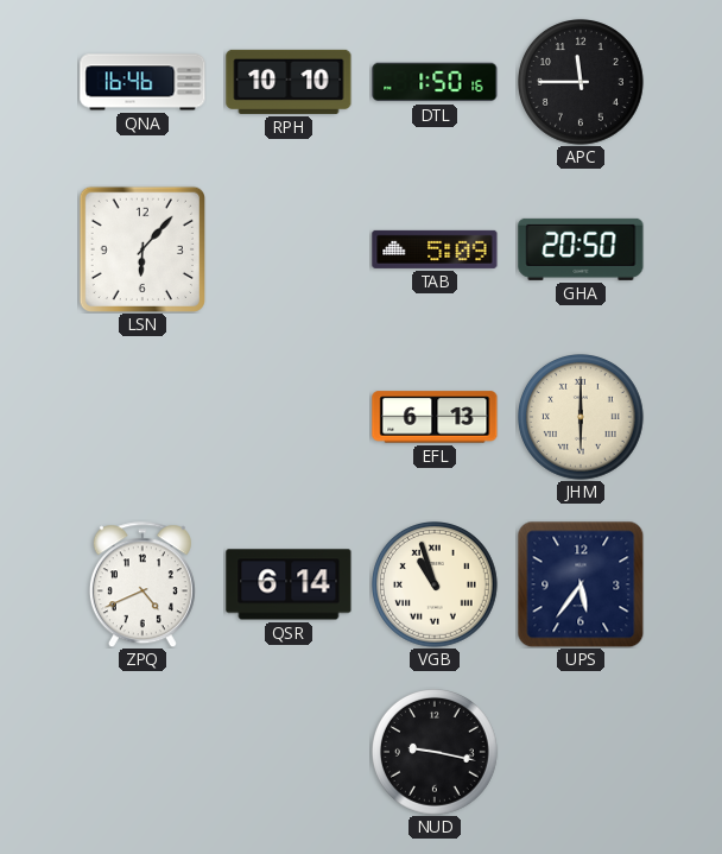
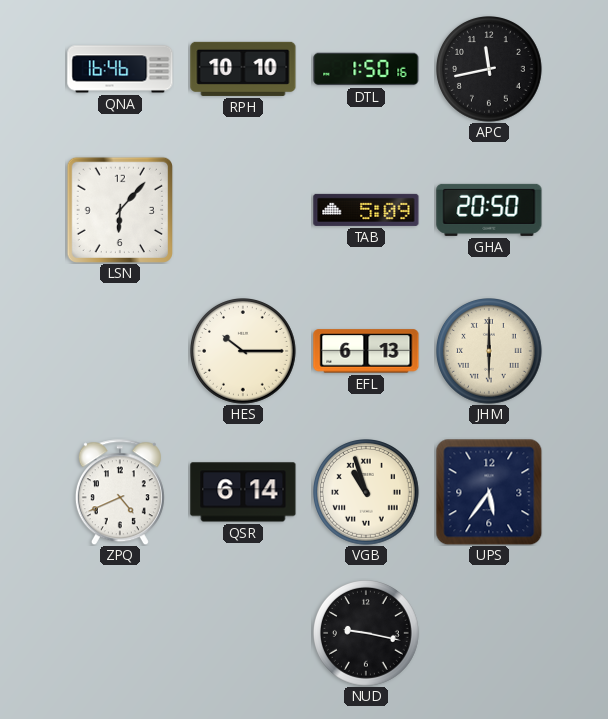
APC: 11:45 -> 11:43 (490, 70)
HES: none -> 10:15 (244, 352)
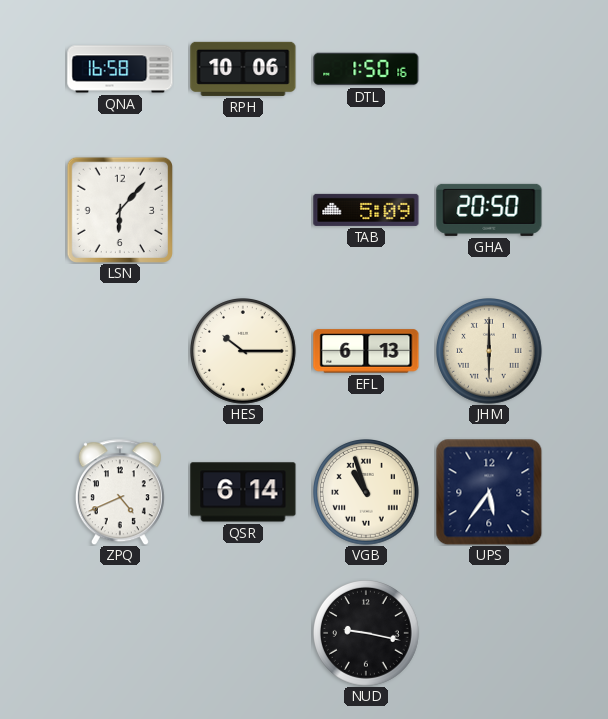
QNA: 16:46 -> 16:58 (120, 69)
RPH: 10:10 -> 10:06 (243, 69)
APC: 11:43 -> none (490, 70)
